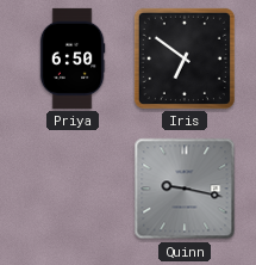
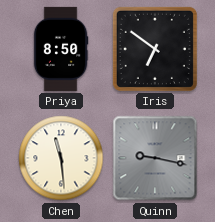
Priya: 6:50 -> 8:50 (61, 49)
Chen: none -> 11:29 (61, 158)
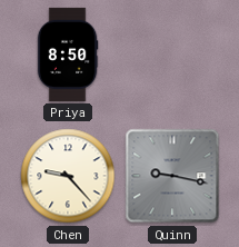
Iris: 6:51 -> none (155, 49)
Chen: 11:29 -> 9:23 (68, 176)
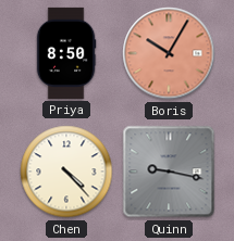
Boris: none -> 10:05 (169, 53)
Chen: 9:23 -> 4:23 (66, 172)
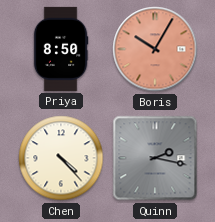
Quinn: 9:17 -> 2:17 (155, 158)
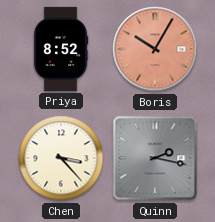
Priya: 8:50 -> 8:52 (61, 49)
Chen: 4:23 -> 3:23 (61, 158)
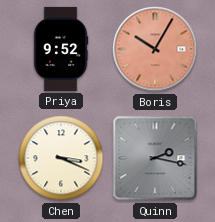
Priya: 8:52 -> 9:52 (61, 49)
Chen: 3:23 -> 3:19 (61, 158)
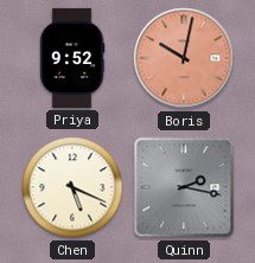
Boris: 10:05 -> 10:02 (184, 58)
Chen: 3:19 -> 5:19 (72, 187)
